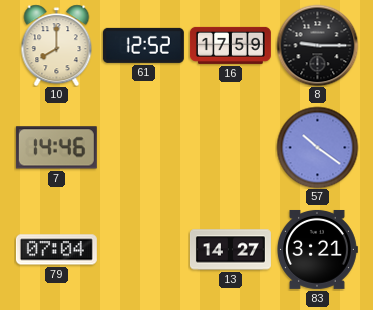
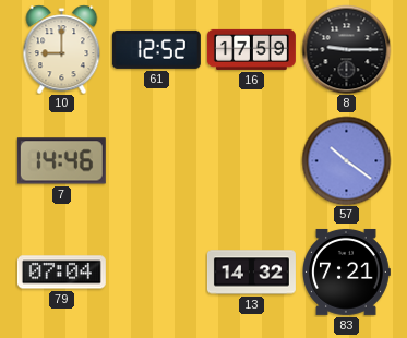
10: 8:00 -> 9:00 (62, 49)
13: 14:27 -> 14:32 (251, 273)
83: 3:21 -> 7:21 (346, 271)
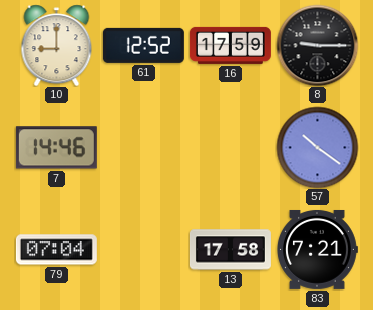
13: 14:32 -> 17:58 (230, 250)
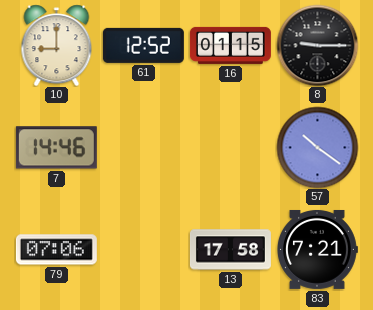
16: 17:59 -> 01:15 (230, 45)
79: 07:04 -> 07:06 (56, 250)
